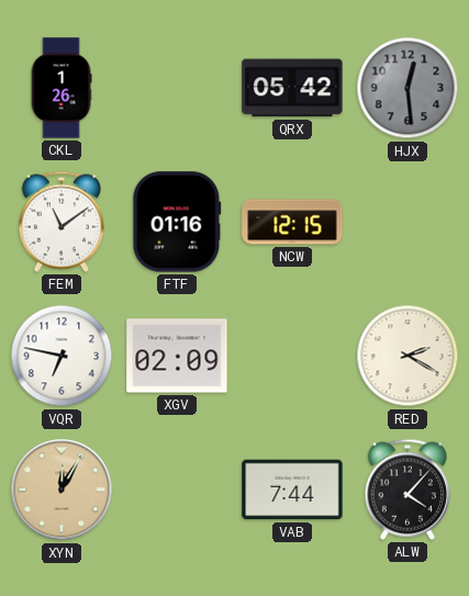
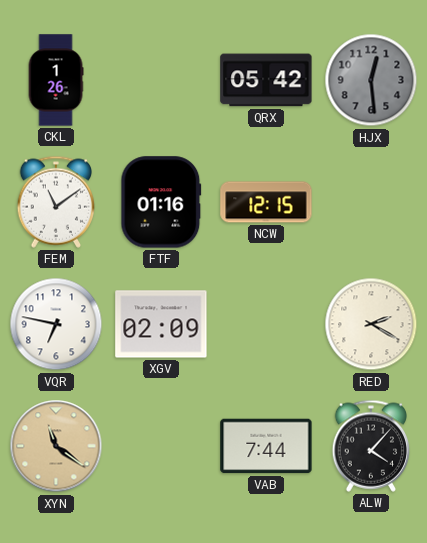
XYN: 12:05 -> 11:21 (56, 446)
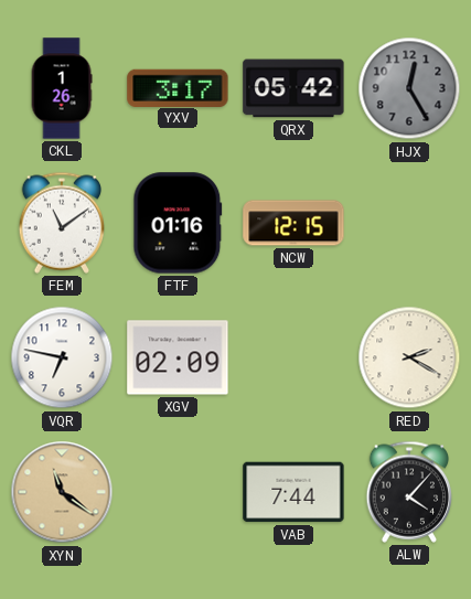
YXV: none -> 3:17 (178, 87)
HJX: 12:29 -> 12:25 (409, 88)
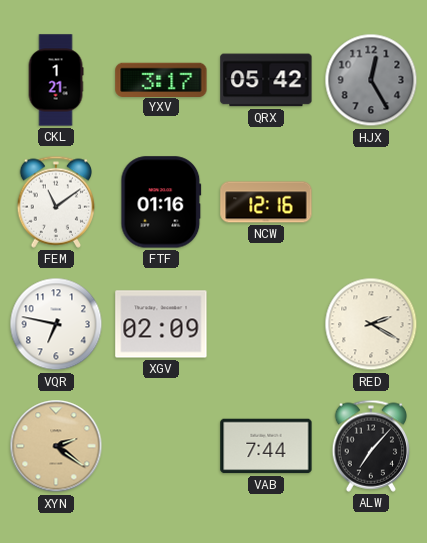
CKL: 1:26 -> 1:21 (56, 80)
NCW: 12:15 -> 12:16 (266, 202)
XYN: 11:21 -> 2:21 (56, 446)
ALW: 4:07 -> 7:07 (371, 446)
